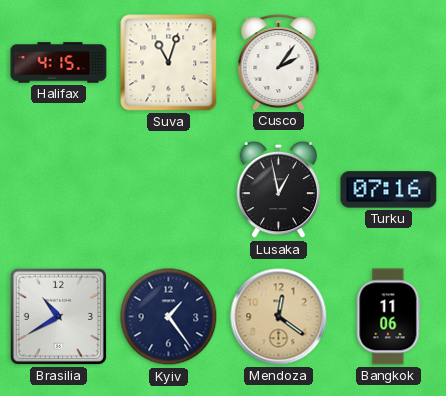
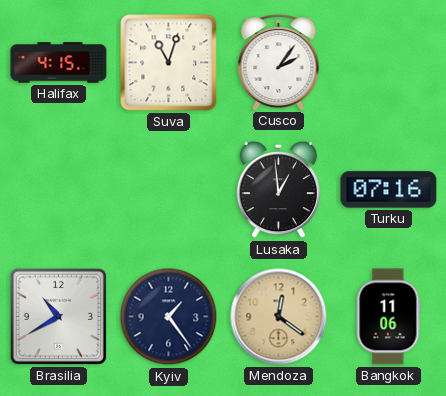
Lusaka: 12:58 -> 12:59 (279, 190)
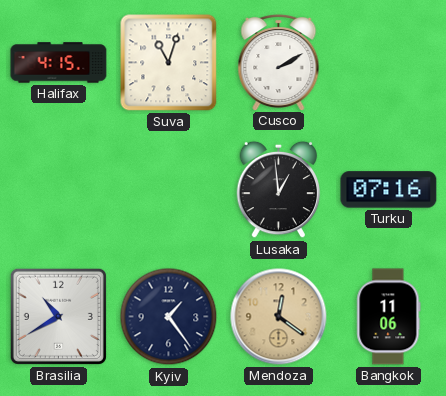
Cusco: 2:06 -> 2:10 (279, 62)
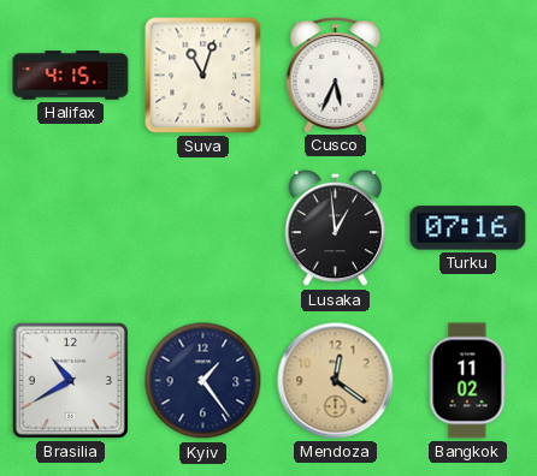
Cusco: 2:10 -> 5:34 (336, 75)
Bangkok: 11:06 -> 11:02 (468, 381)
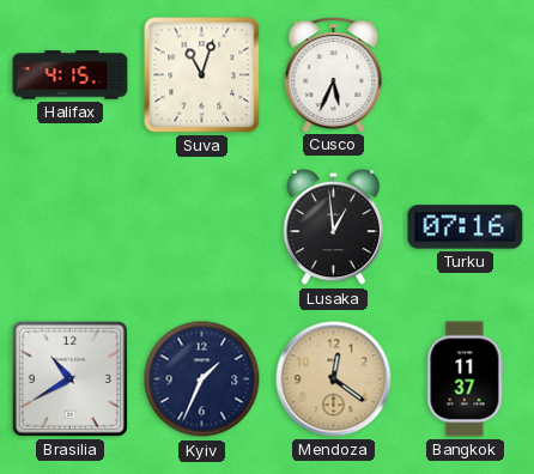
Kyiv: 1:24 -> 1:34 (202, 379)
Bangkok: 11:02 -> 11:37 (466, 379)
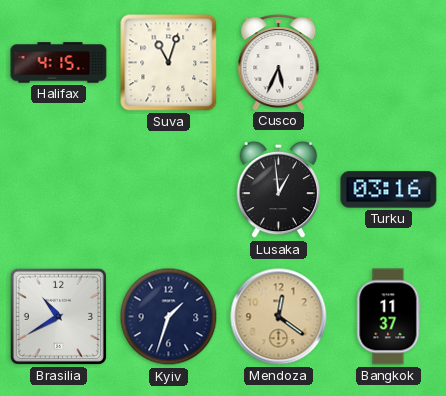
Turku: 07:16 -> 03:16 (389, 190)
Kyiv: 1:34 -> 1:33 (169, 317)
